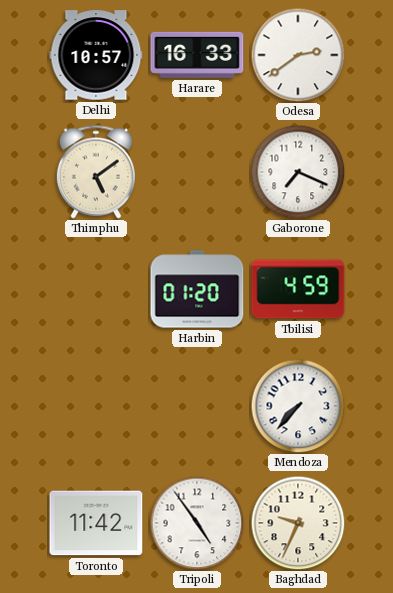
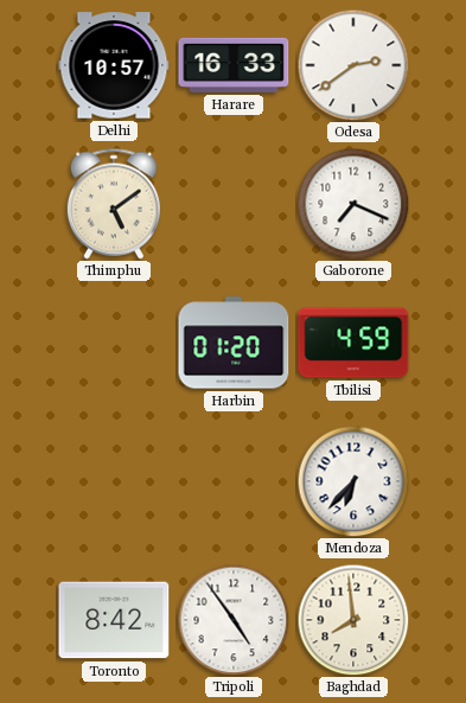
Mendoza: 7:37 -> 6:37 (353, 481)
Toronto: 11:42 -> 8:42 (114, 620)
Baghdad: 9:34 -> 7:59 (353, 620)
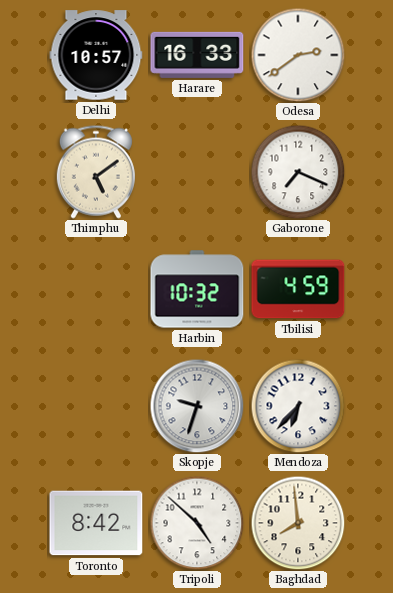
Harbin: 01:20 -> 10:32 (197, 289)
Skopje: none -> 9:33 (197, 406)
Tripoli: 4:54 -> 4:52 (197, 523)
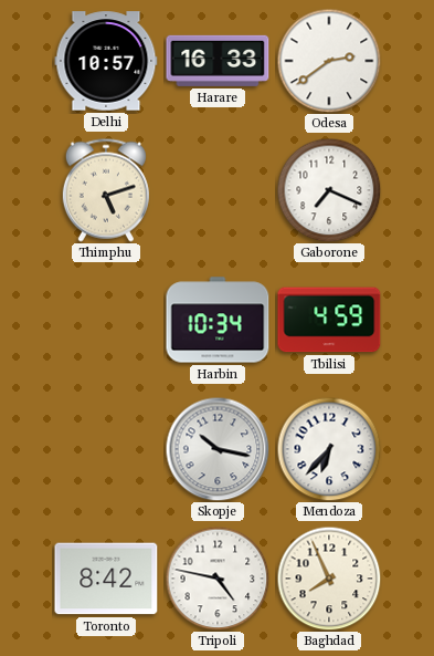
Thimphu: 5:09 -> 5:12 (106, 190)
Harbin: 10:32 -> 10:34 (218, 320)
Skopje: 9:33 -> 10:17 (218, 449)
Tripoli: 4:52 -> 4:47 (218, 579)
Baghdad: 7:59 -> 7:56 (329, 579)
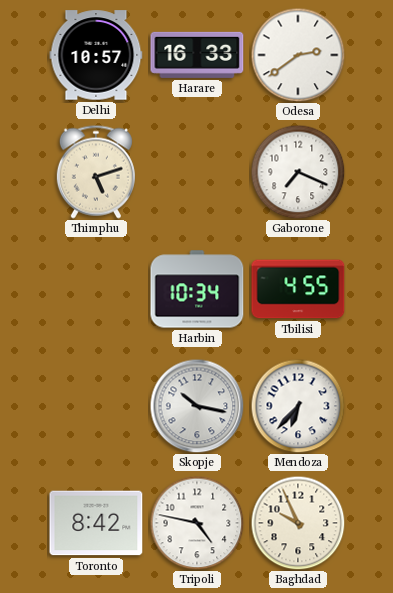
Tbilisi: 4:59 -> 4:55 (298, 289)
Baghdad: 7:56 -> 9:56 (298, 523)
